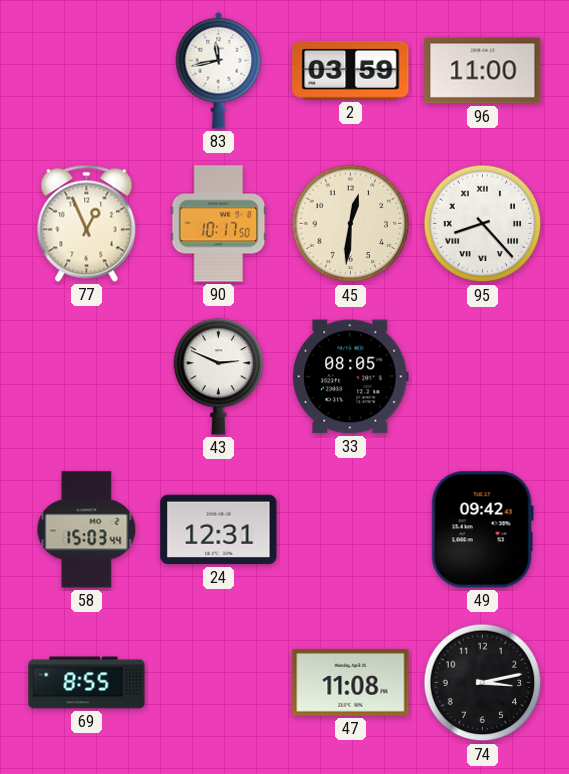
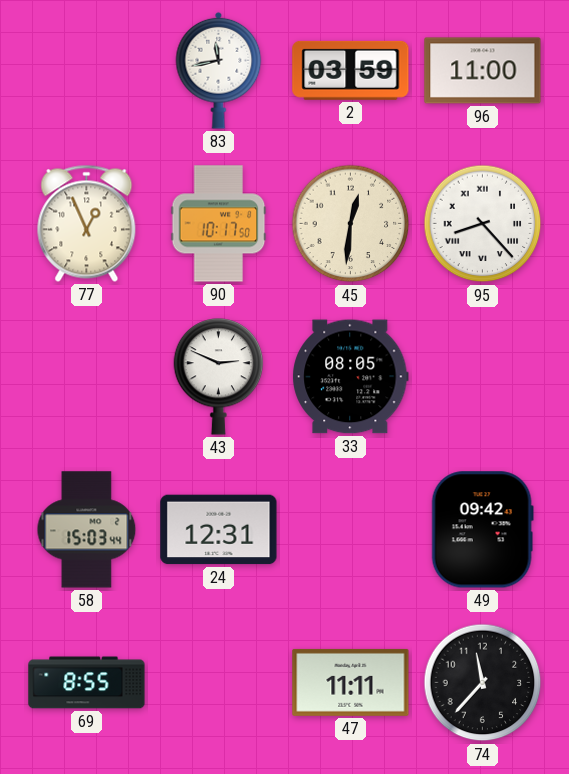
47: 11:08 -> 11:11 (351, 682)
74: 3:13 -> 11:37 (483, 683)
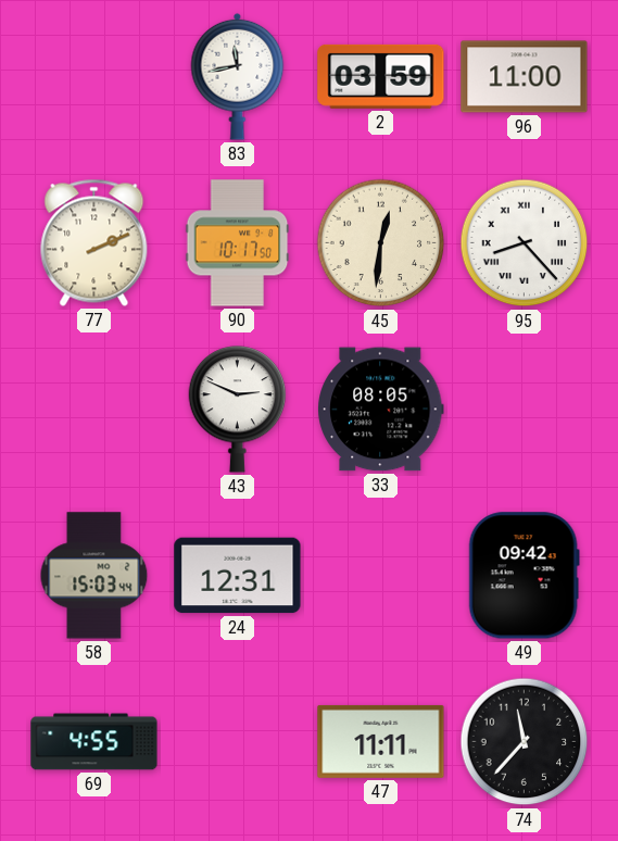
77: 12:56 -> 2:11 (94, 242)
69: 8:55 -> 4:55 (94, 742)
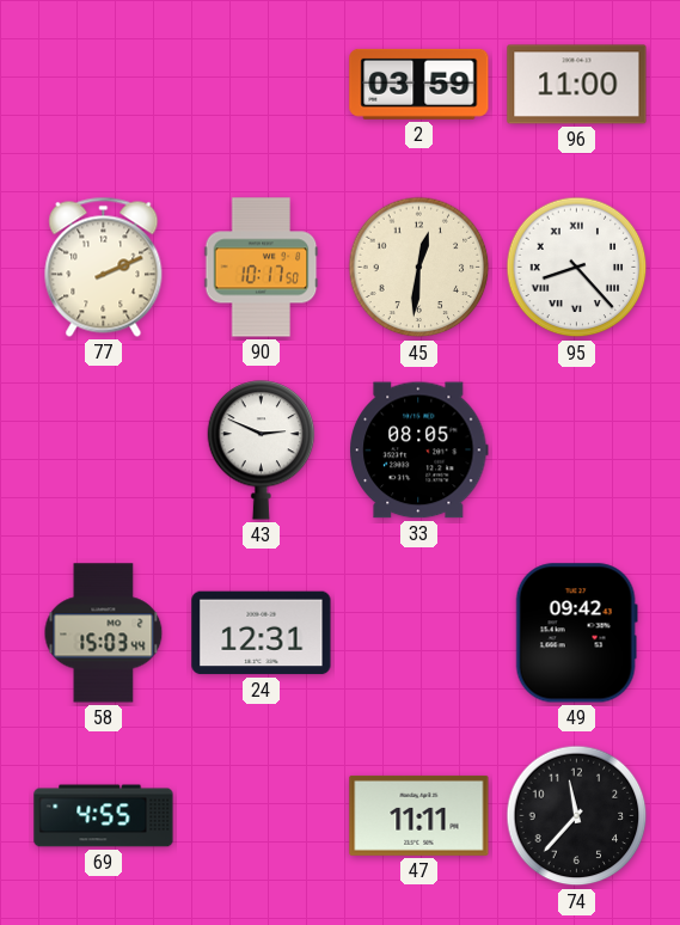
83: 11:43 -> none (238, 76)
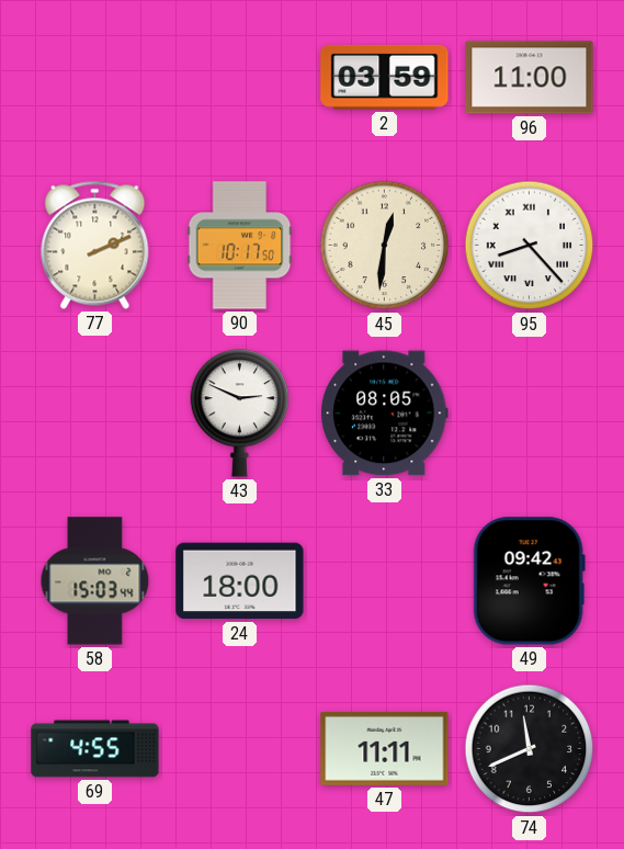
24: 12:31 -> 18:00 (240, 581)
74: 11:37 -> 11:41 (530, 749)
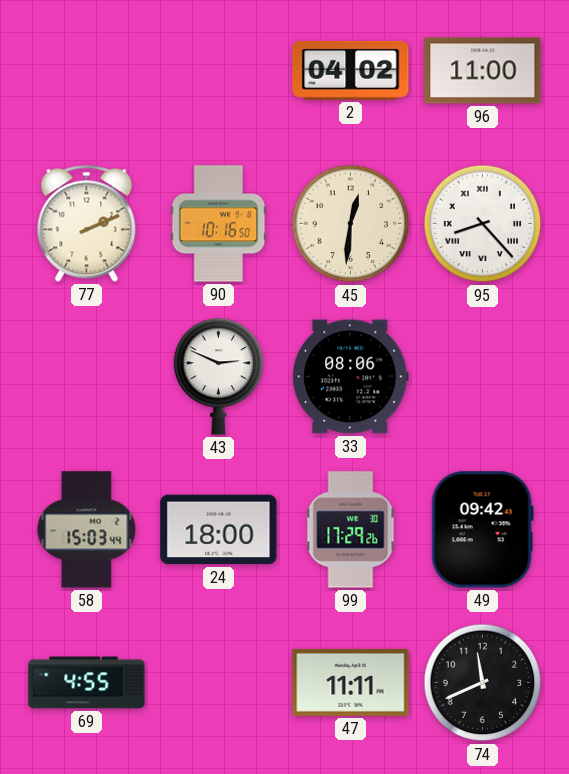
2: 03:59 -> 04:02 (351, 70)
90: 10:17 -> 10:16 (219, 224)
33: 08:05 -> 08:06 (351, 377)
99: none -> 17:29 (351, 530)
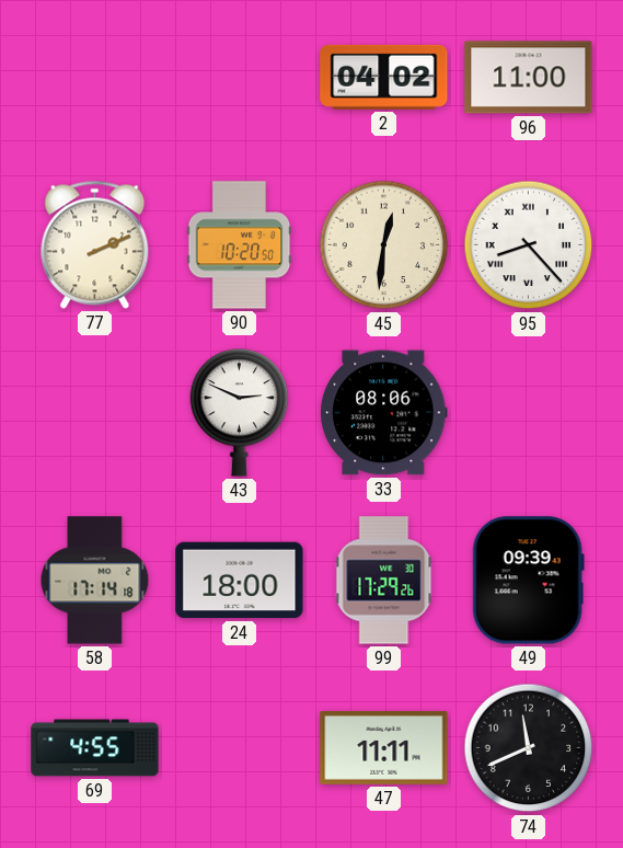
90: 10:16 -> 10:20 (240, 245)
58: 15:03 -> 17:14 (95, 581)
49: 09:42 -> 09:39 (528, 581)
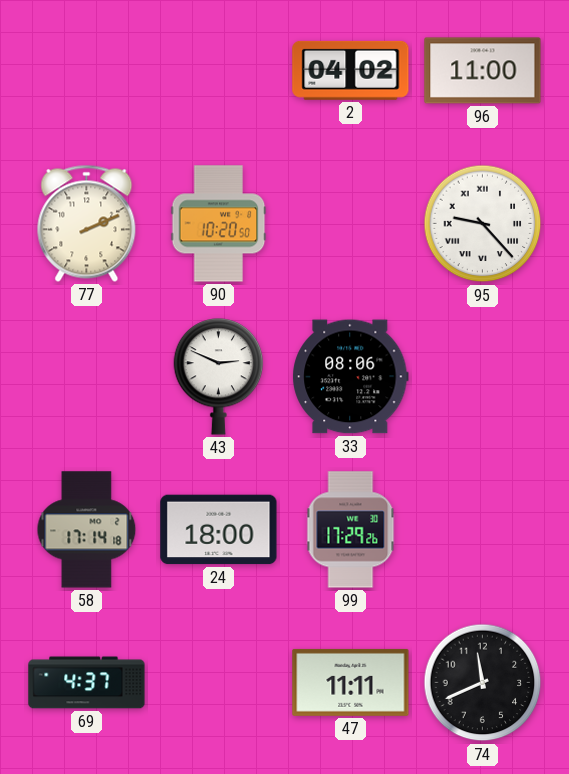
45: 12:31 -> none (384, 245)
95: 8:23 -> 9:23 (483, 224)
49: 09:39 -> none (528, 581)
69: 4:55 -> 4:37 (87, 683)
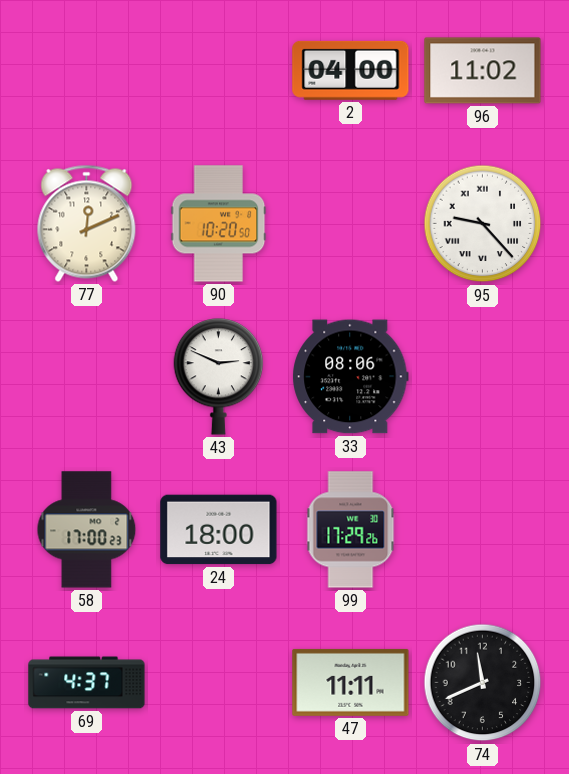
2: 04:02 -> 04:00 (351, 70)
96: 11:00 -> 11:02 (483, 71)
77: 2:11 -> 12:11 (87, 223)
58: 17:14 -> 17:00 (87, 530)
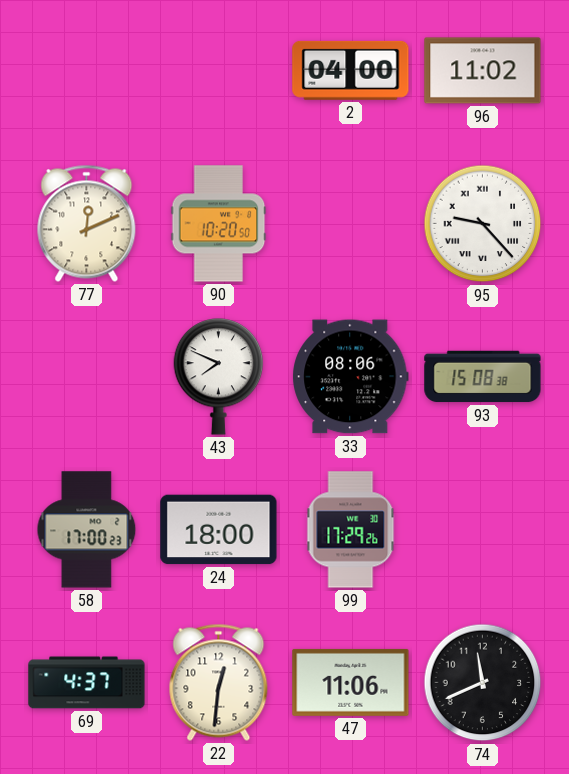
43: 2:49 -> 7:49 (219, 377)
93: none -> 15:08 (483, 377)
22: none -> 12:31 (219, 682)
47: 11:11 -> 11:06 (351, 682)
